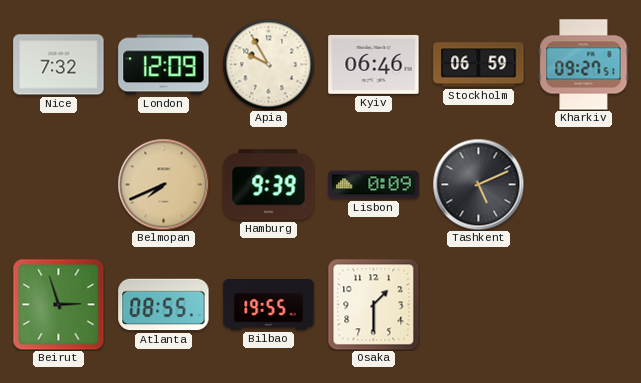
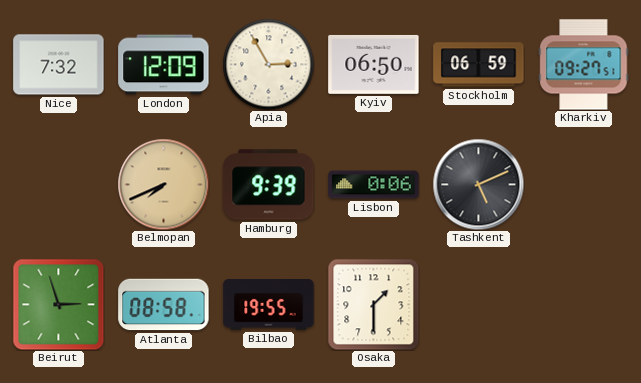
Apia: 9:55 -> 2:55 (268, 64)
Kyiv: 06:46 -> 06:50 (374, 65)
Lisbon: 0:09 -> 0:06 (374, 185)
Atlanta: 08:55 -> 08:58 (164, 305)
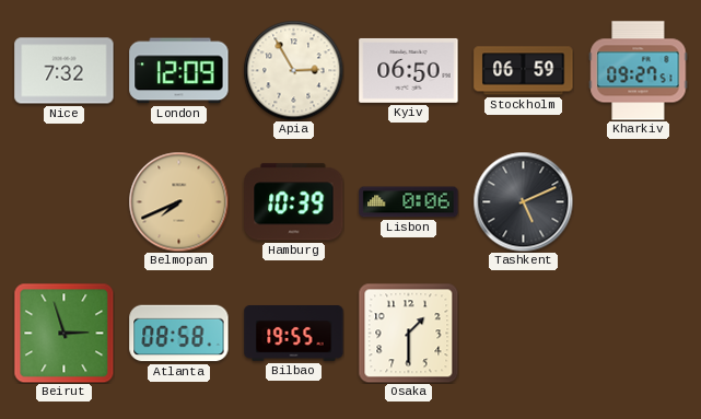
Hamburg: 9:39 -> 10:39 (294, 202)
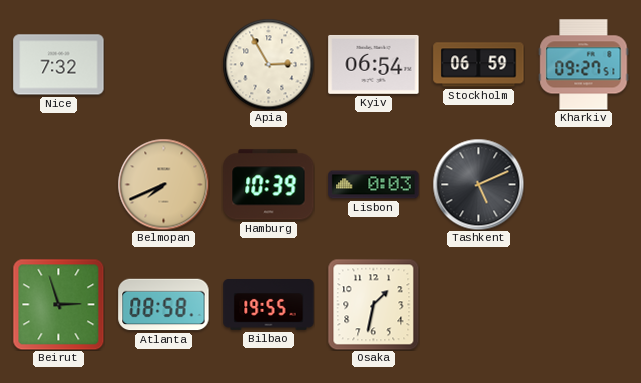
London: 12:09 -> none (179, 71)
Kyiv: 06:50 -> 06:54 (374, 65)
Lisbon: 0:06 -> 0:03 (374, 185)
Osaka: 1:30 -> 1:32 (373, 304)
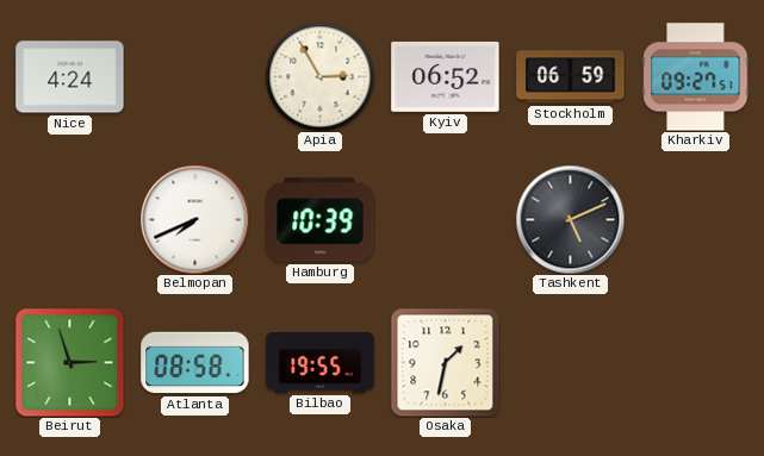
Nice: 7:32 -> 4:24 (70, 77)
Kyiv: 06:54 -> 06:52 (446, 77)
Belmopan dial: champagne -> white (194, 219)
Lisbon: 0:03 -> none (374, 185)
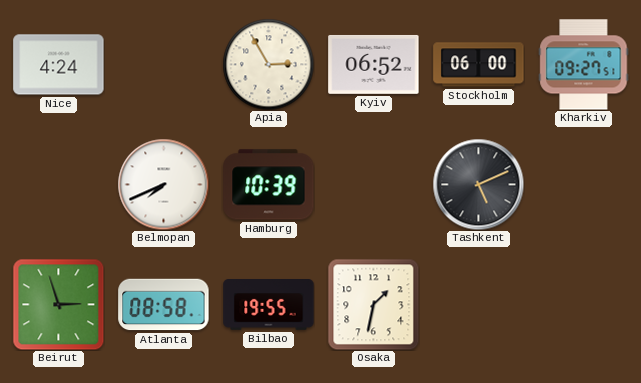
Stockholm: 06:59 -> 06:00 (479, 65)
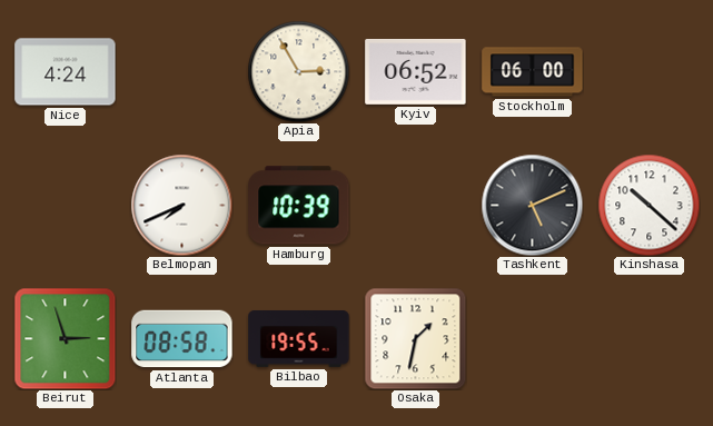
Kharkiv: 09:27 -> none (584, 65)
Kinshasa: none -> 10:22 (648, 205)
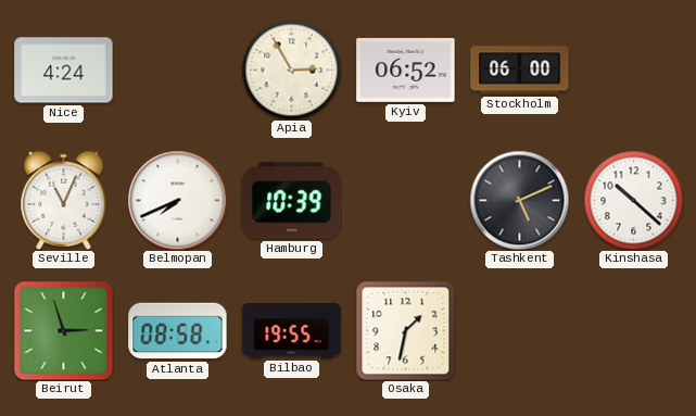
Seville: none -> 11:04 (64, 200)
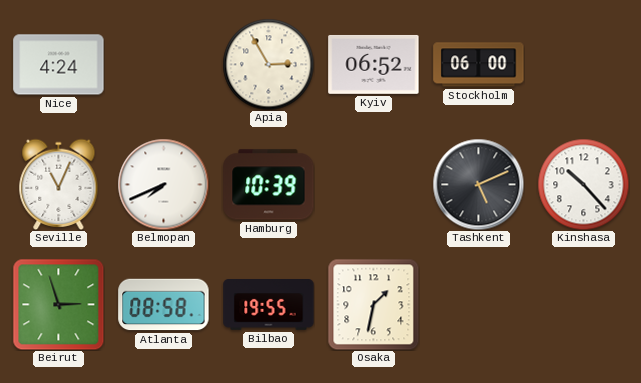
Kinshasa: 10:22 -> 10:23 (583, 184)
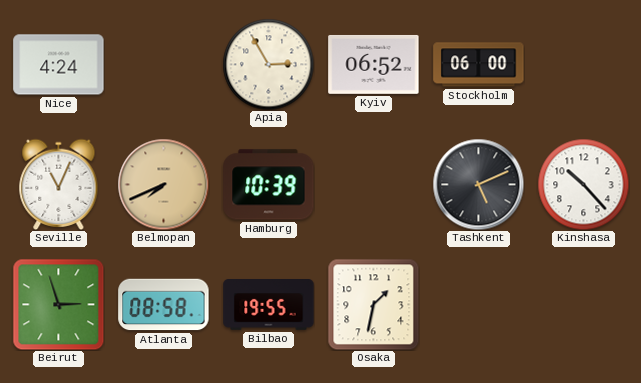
Belmopan dial: white -> champagne (163, 184)
